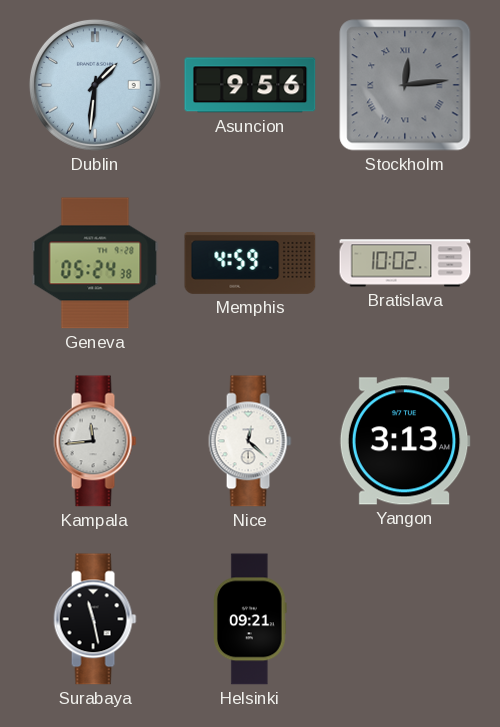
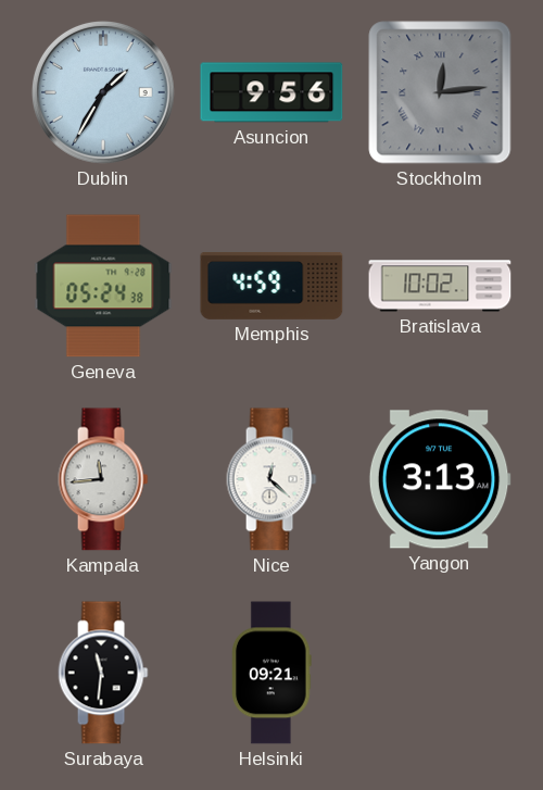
Dublin: 1:31 -> 1:35 (103, 92)
Surabaya: 11:28 -> 11:31 (103, 673)
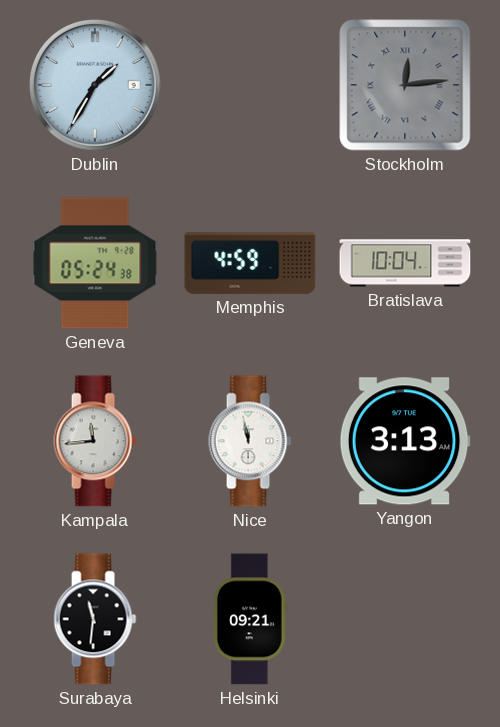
Asuncion: 9:56 -> none (271, 92)
Bratislava: 10:02 -> 10:04 (405, 263)
Nice: 12:22 -> 11:58 (250, 441)
